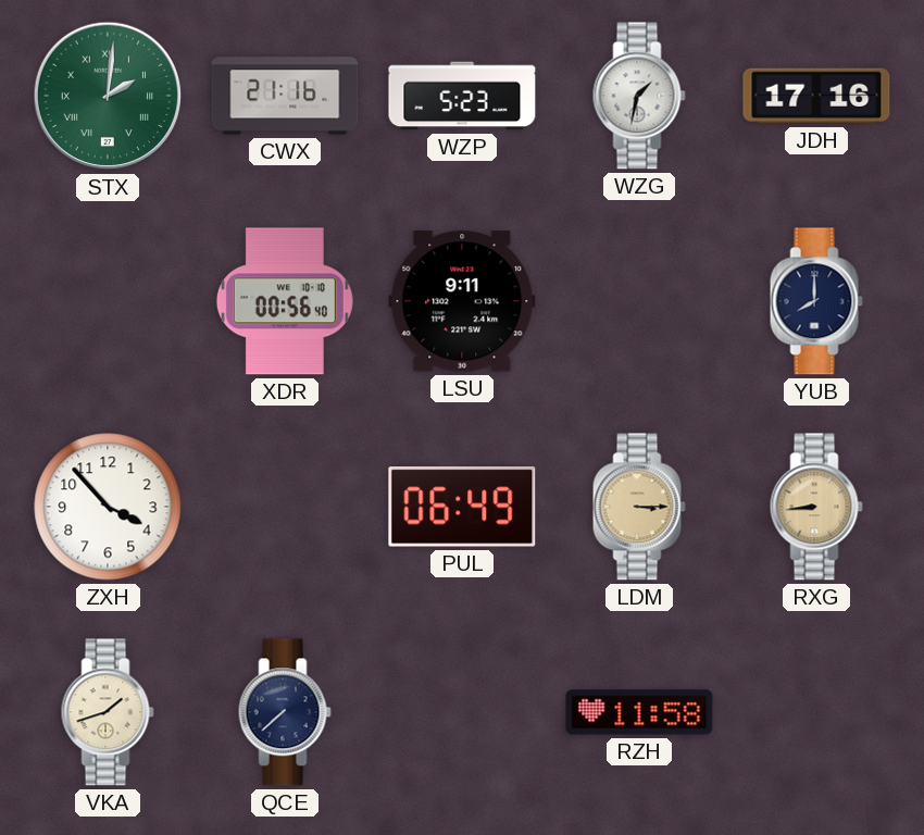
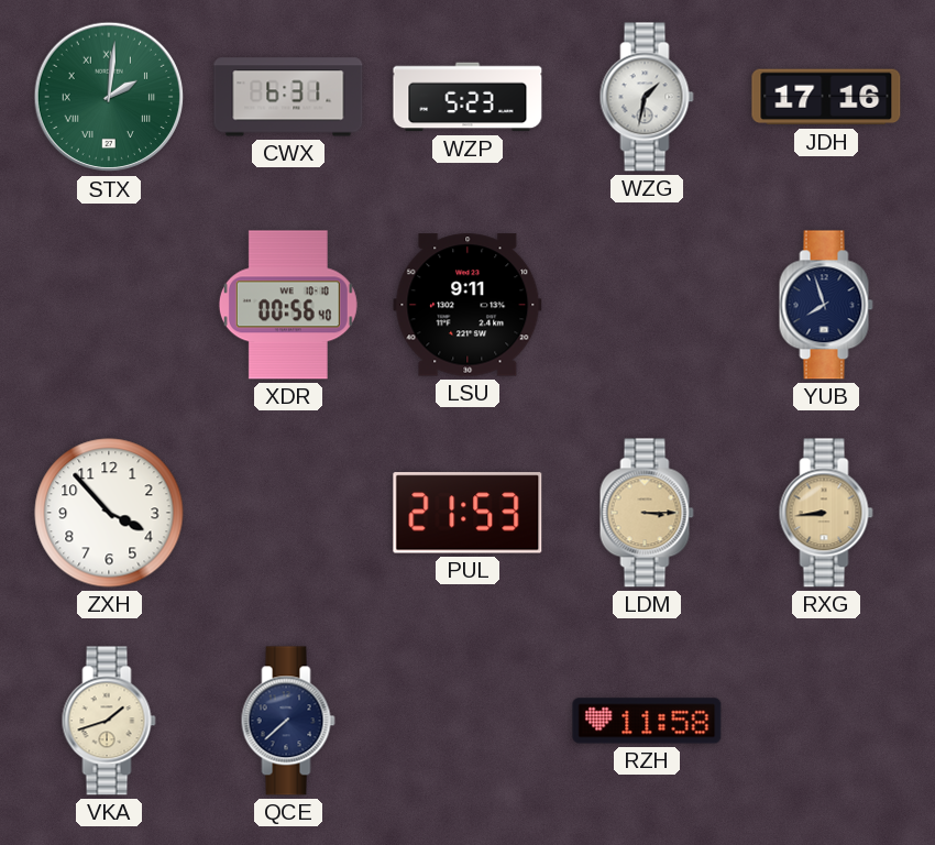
CWX: 21:16 -> 6:31 (288, 97)
YUB: 8:00 -> 7:57 (826, 305)
PUL: 06:49 -> 21:53 (468, 513)
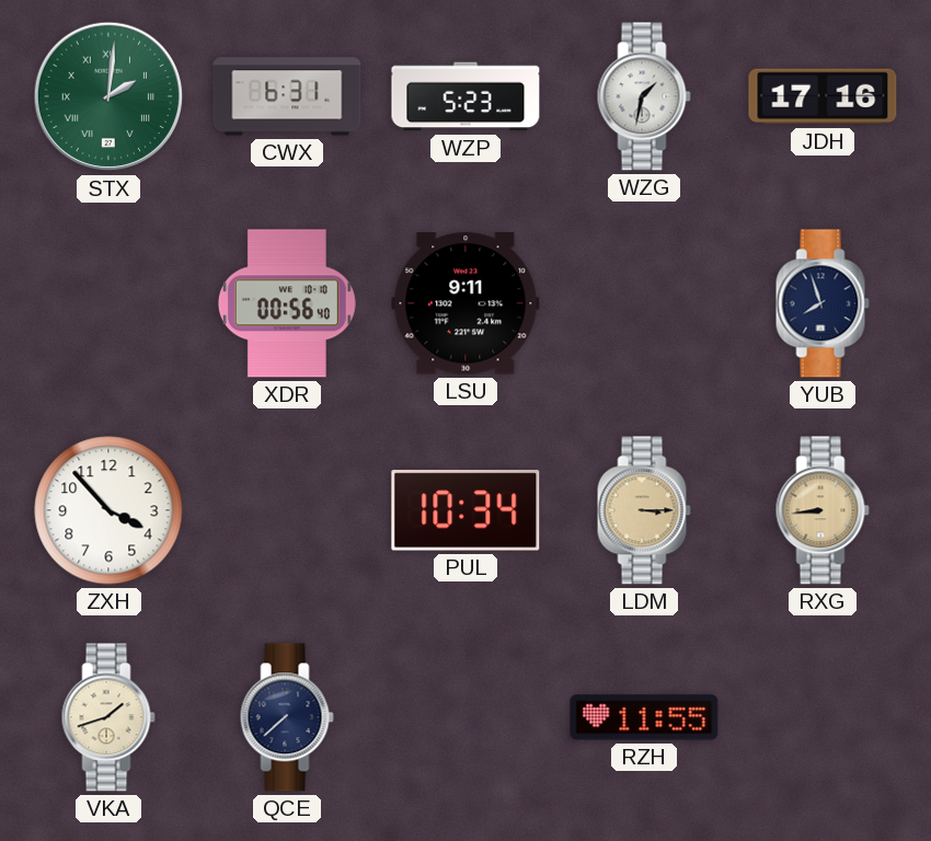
PUL: 21:53 -> 10:34 (465, 510)
RZH: 11:58 -> 11:55 (644, 717)
